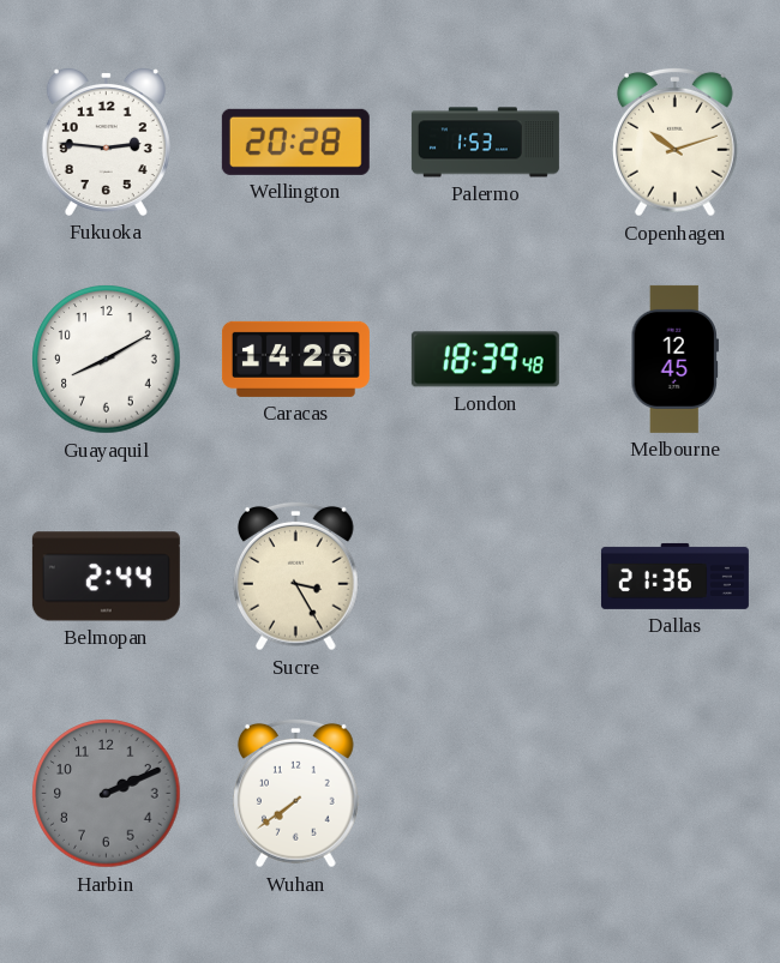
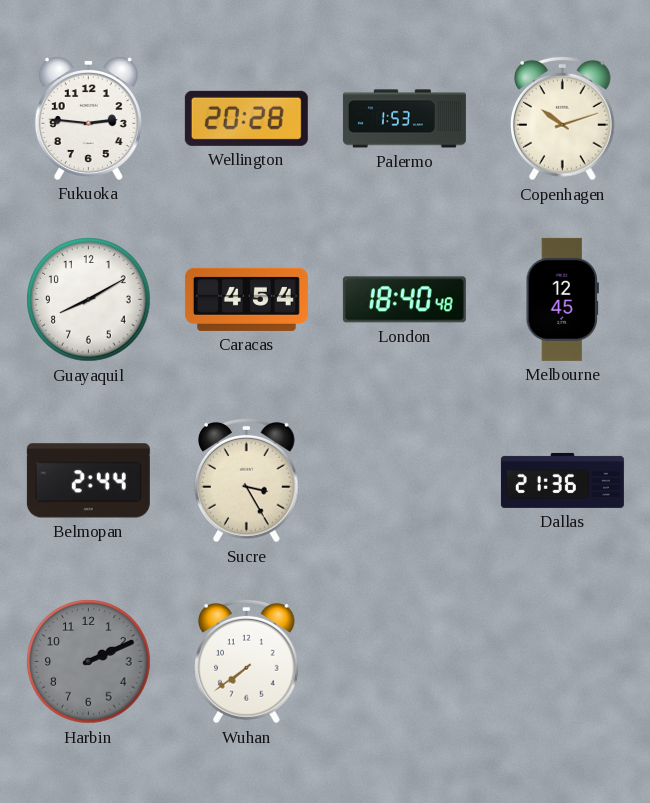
Caracas: 14:26 -> 4:54 (246, 299)
London: 18:39 -> 18:40 (404, 300)
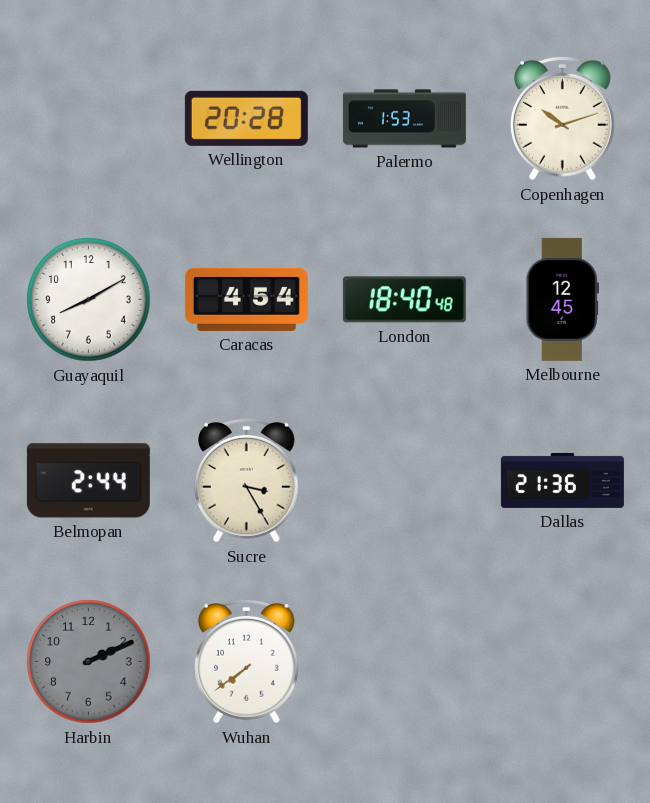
Fukuoka: 2:46 -> none (88, 118)
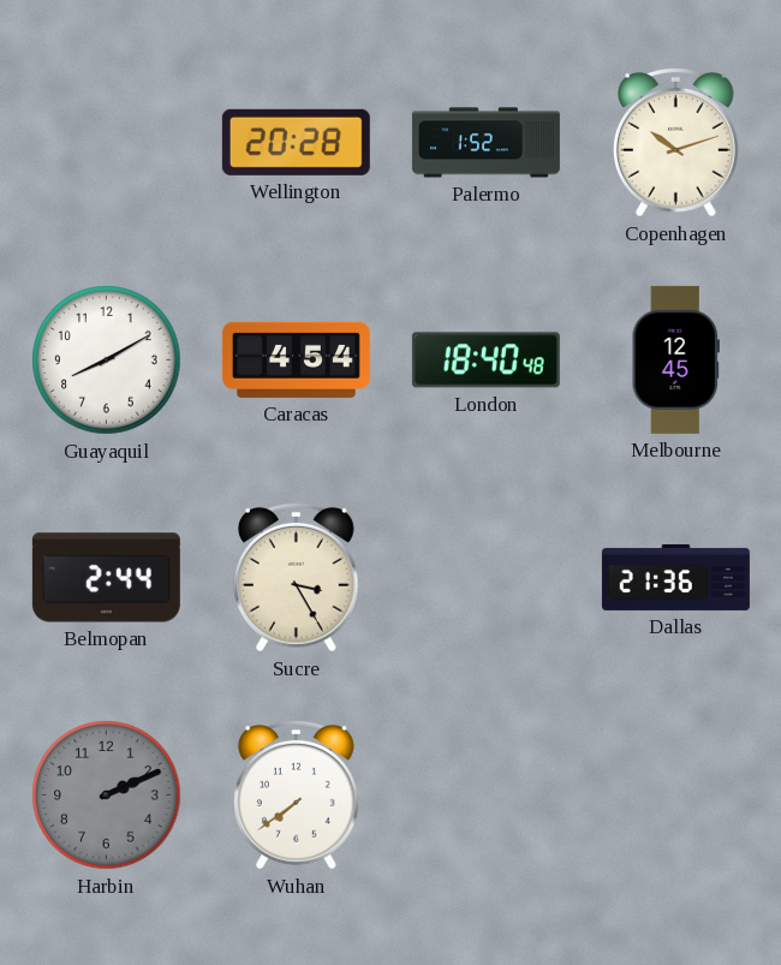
Palermo: 1:53 -> 1:52 (485, 143)
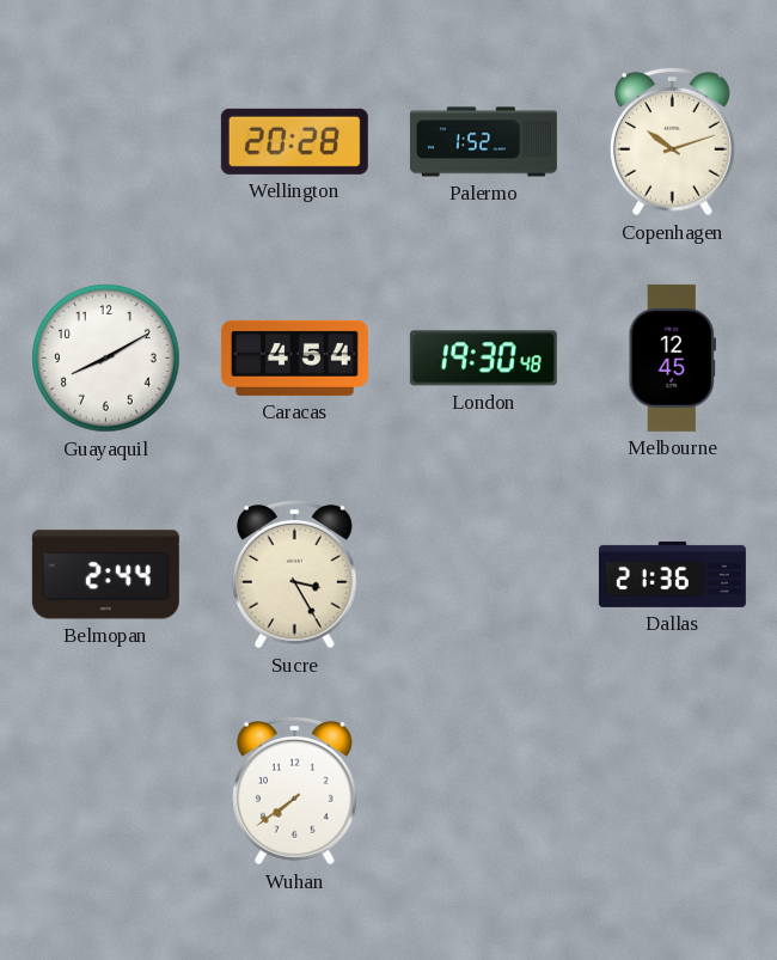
London: 18:40 -> 19:30 (483, 359)
Harbin: 2:11 -> none (107, 796)
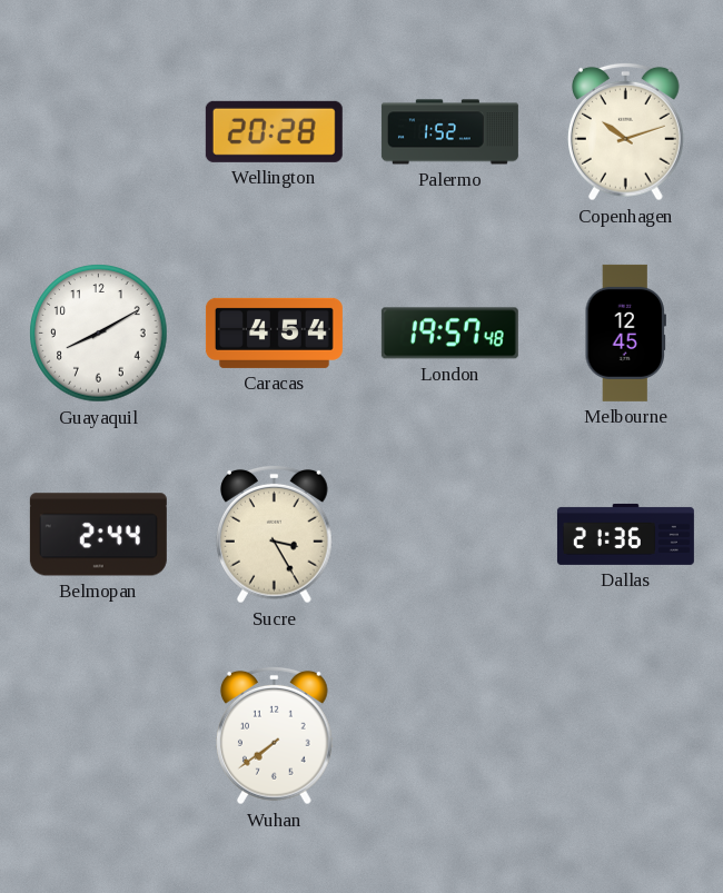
London: 19:30 -> 19:57 (449, 334)
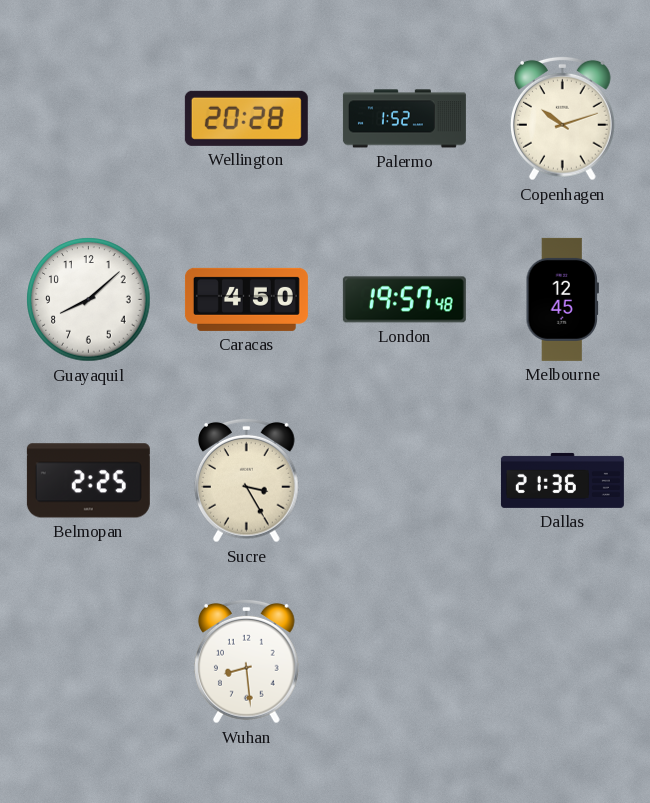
Guayaquil: 8:10 -> 8:08 (89, 300)
Caracas: 4:54 -> 4:50 (246, 299)
Belmopan: 2:44 -> 2:25 (88, 481)
Wuhan: 7:39 -> 8:29 (247, 661)
